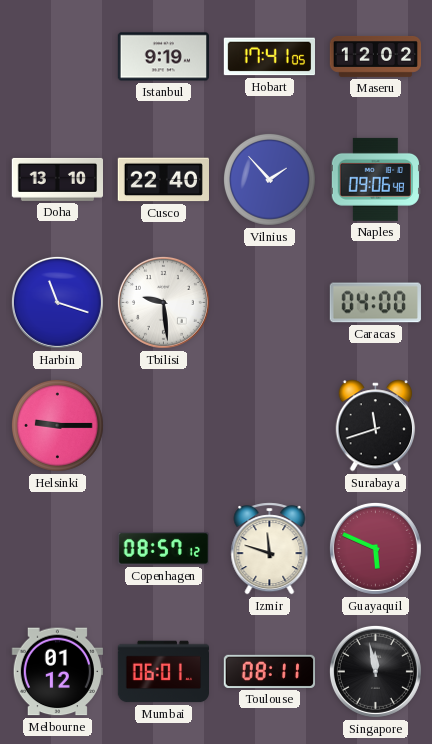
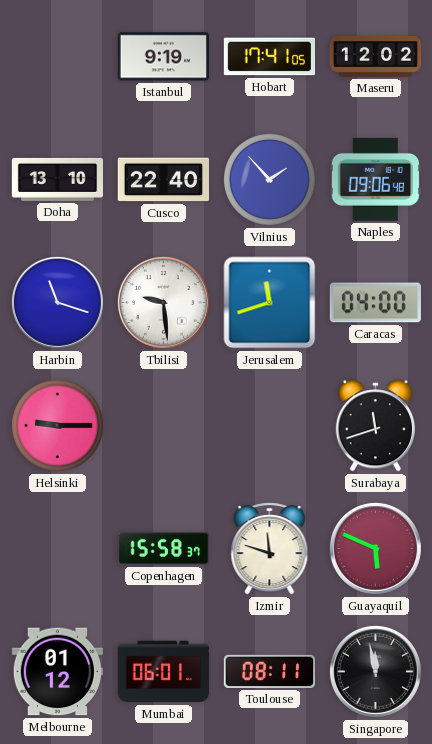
Jerusalem: none -> 11:42 (270, 303)
Copenhagen: 08:57 -> 15:58 (163, 549)
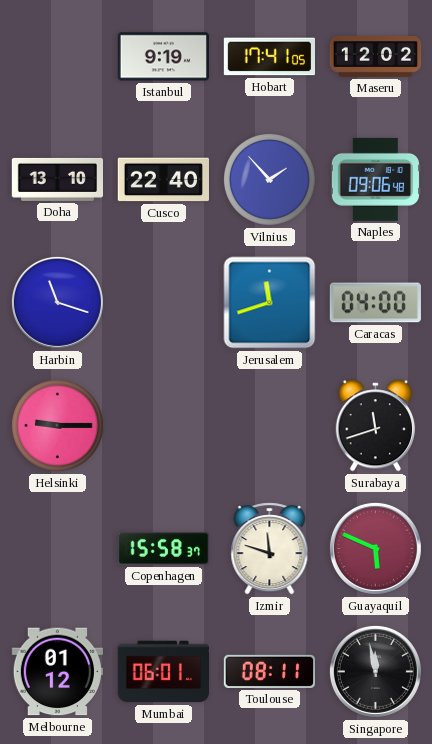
Tbilisi: 9:29 -> none (163, 302)
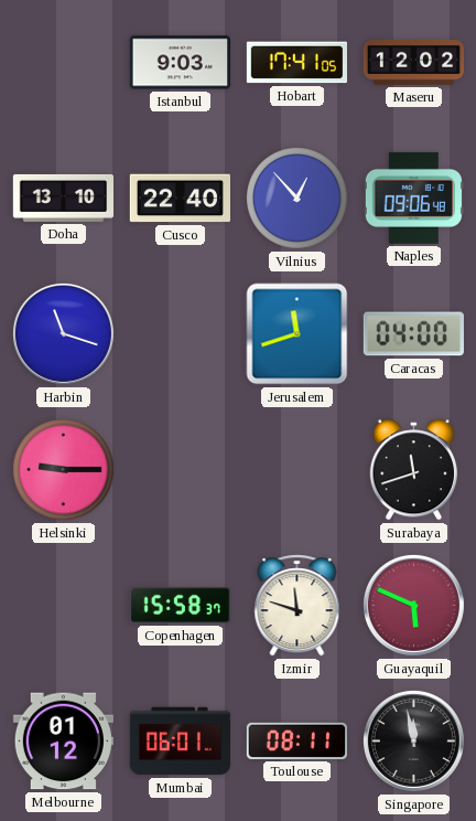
Istanbul: 9:19 -> 9:03 (180, 63)
Vilnius: 1:53 -> 12:53 (296, 198)
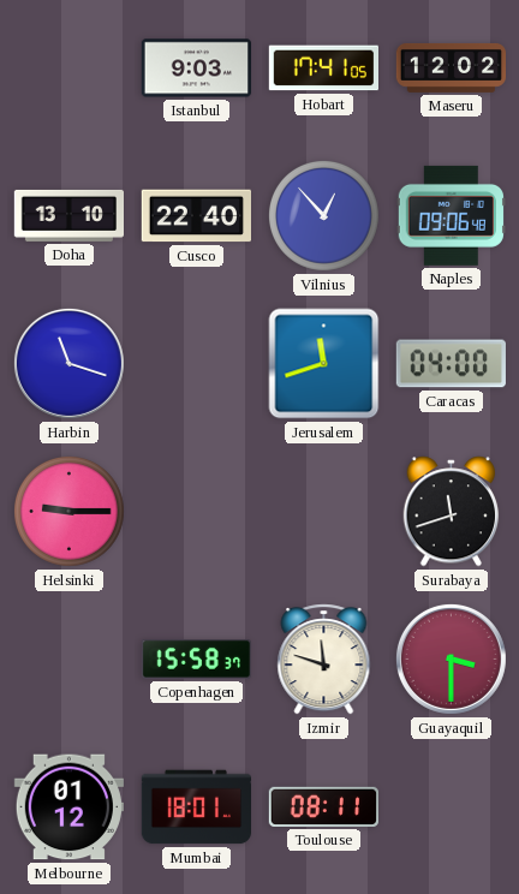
Guayaquil: 5:49 -> 3:30 (451, 658)
Mumbai: 06:01 -> 18:01 (196, 807)
Singapore: 11:58 -> none (413, 740)
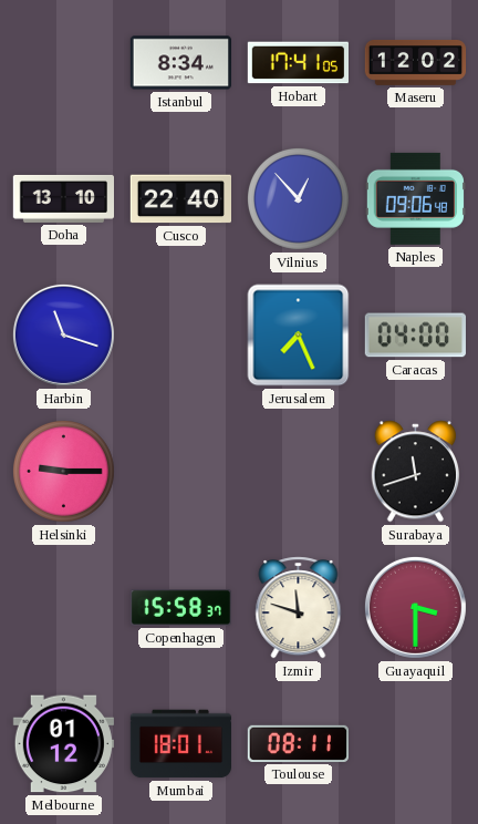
Istanbul: 9:03 -> 8:34 (180, 63)
Jerusalem: 11:42 -> 7:26 (299, 336)
